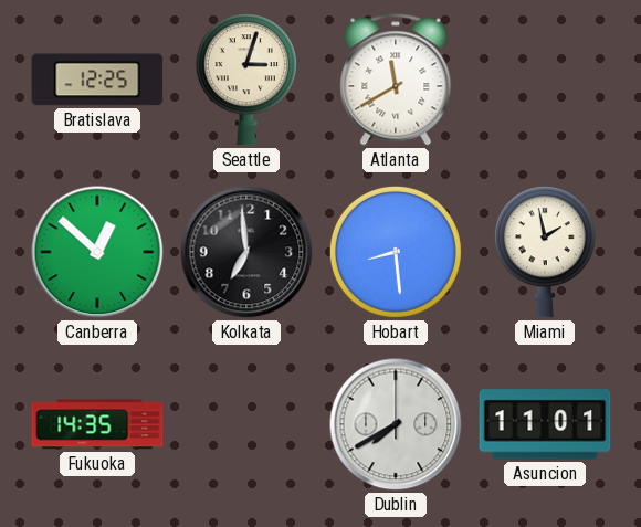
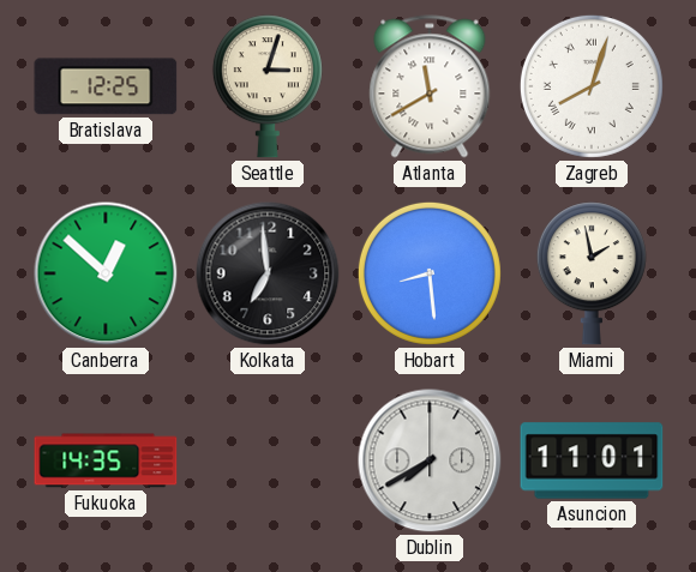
Zagreb: none -> 8:03 (592, 86)
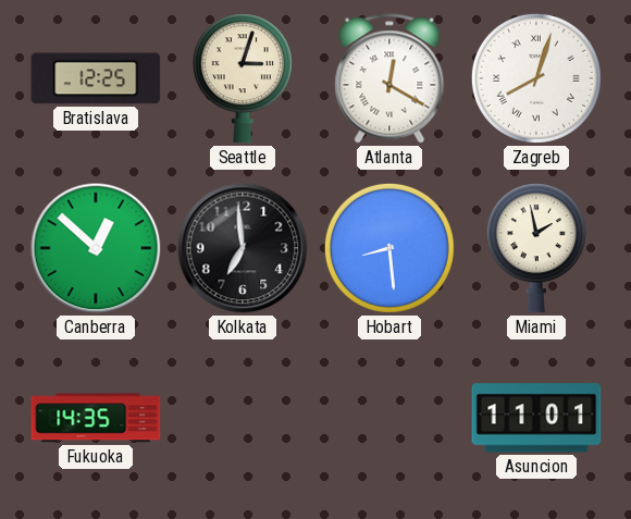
Atlanta: 11:40 -> 12:20 (389, 78)
Dublin: 7:40 -> none (430, 460)
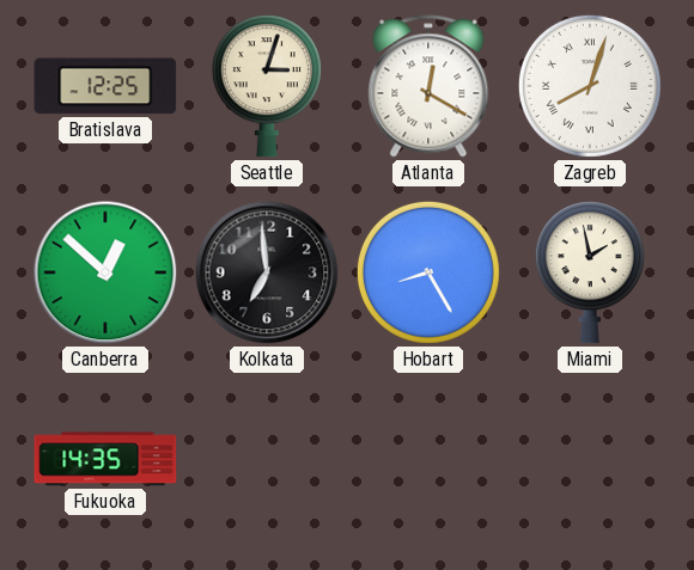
Hobart: 8:29 -> 8:25 (428, 272)
Asuncion: 11:01 -> none (536, 418)
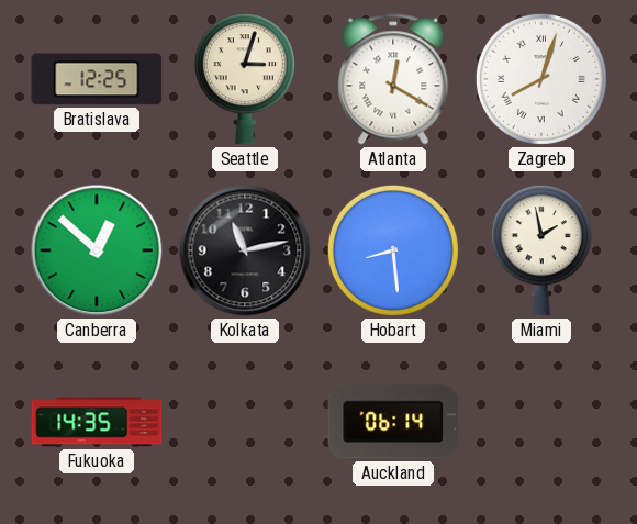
Kolkata: 6:59 -> 11:13 (245, 250)
Hobart: 8:25 -> 8:29 (393, 250)
Auckland: none -> 06:14 (393, 422)
